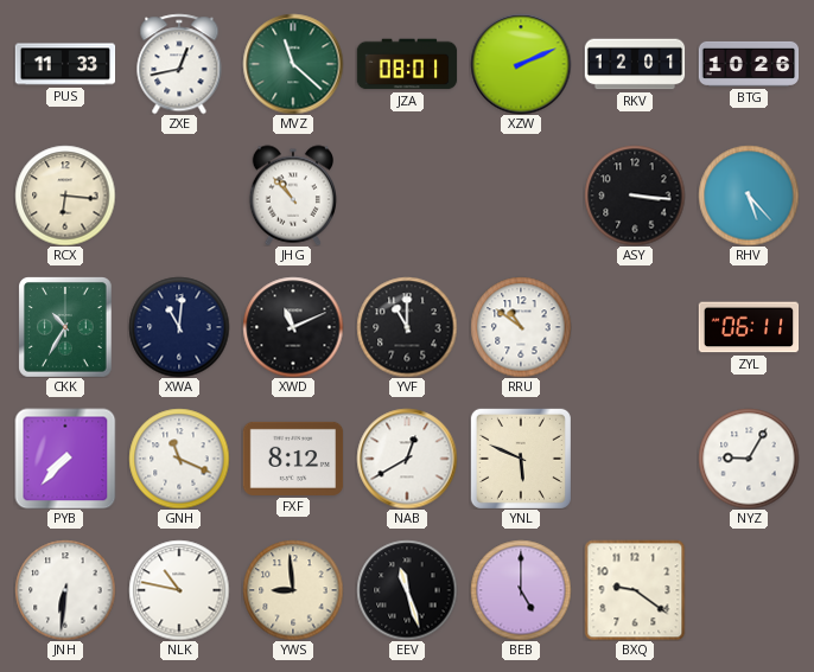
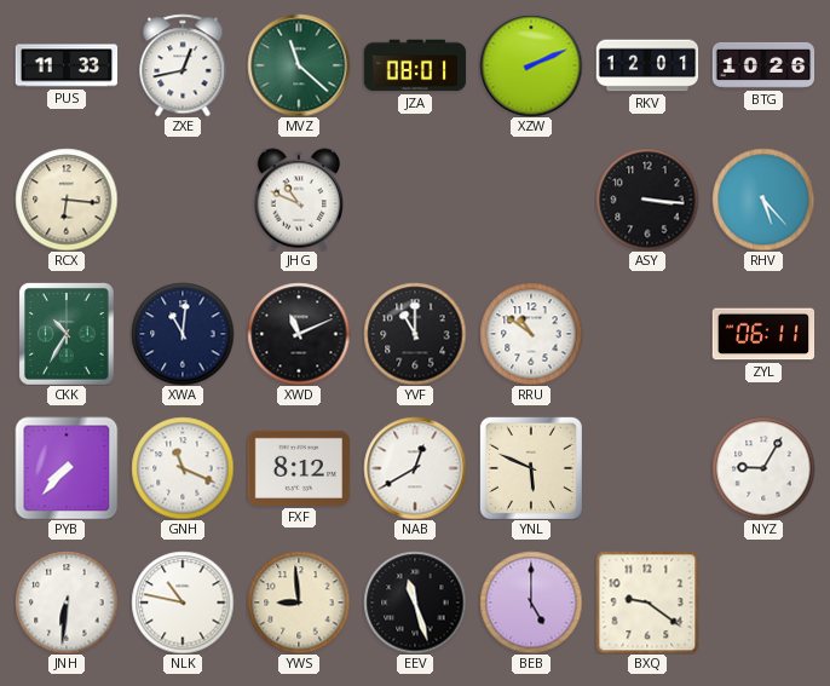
JHG: 10:53 -> 10:49 (298, 200)
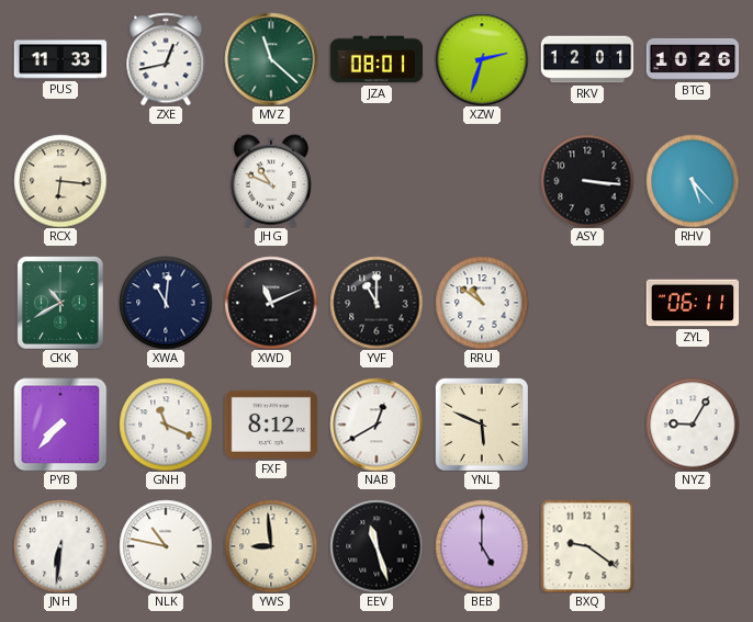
XZW: 2:11 -> 2:33 (482, 59)
CKK: 10:35 -> 10:40 (61, 303)
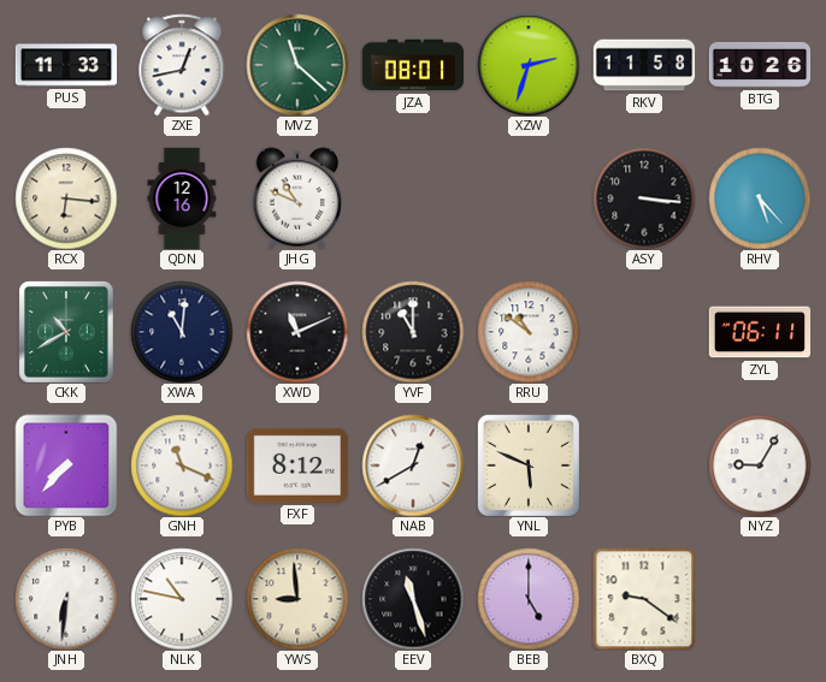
RKV: 12:01 -> 11:58 (644, 65)
QDN: none -> 12:16 (182, 198)
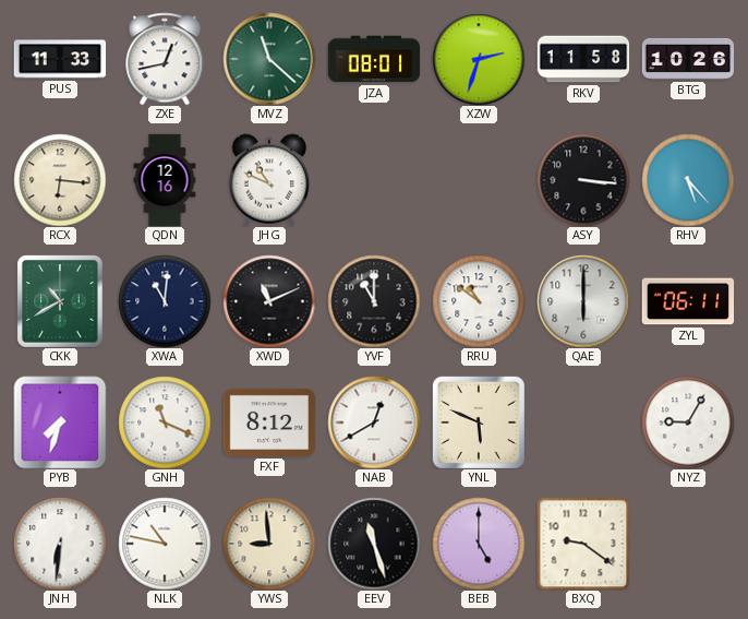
QAE: none -> 6:00 (583, 301)
PYB: 7:37 -> 7:33 (60, 422)
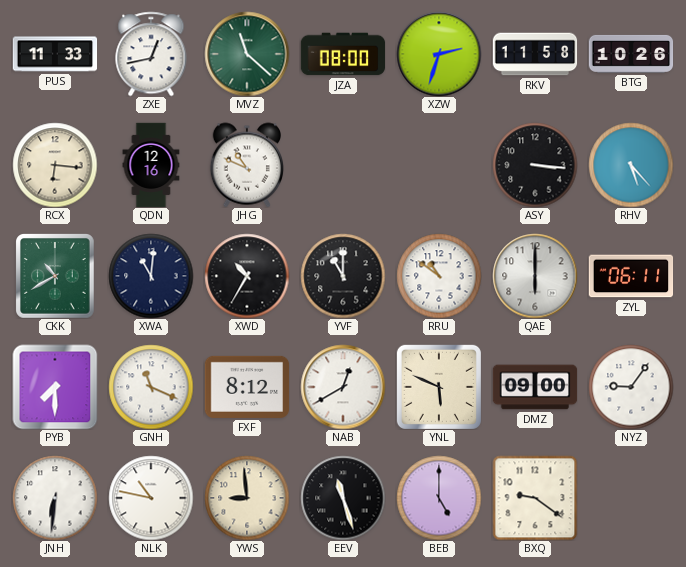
JZA: 08:01 -> 08:00 (343, 54)
XWD: 11:11 -> 10:35 (247, 276)
PYB: 7:33 -> 7:30 (55, 387)
DMZ: none -> 09:00 (535, 387)
NYZ: 9:05 -> 9:06 (631, 387)
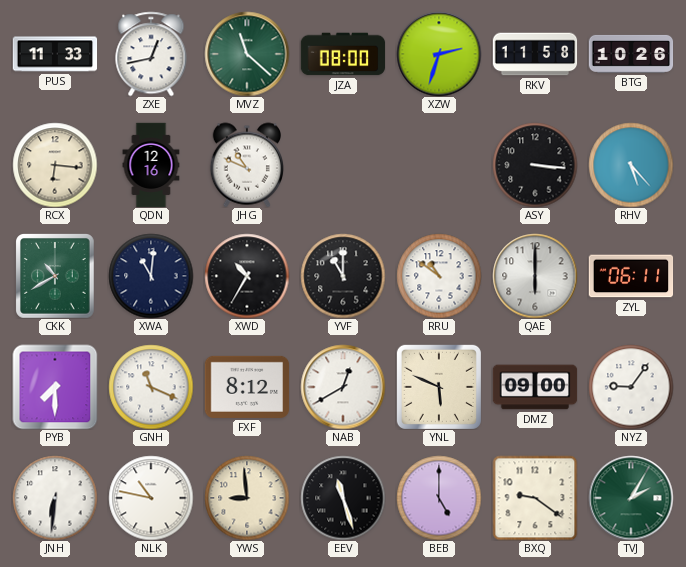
TVJ: none -> 2:05 (631, 498)
